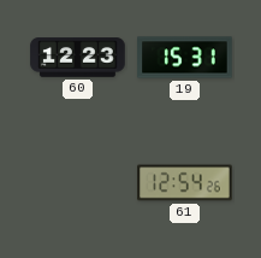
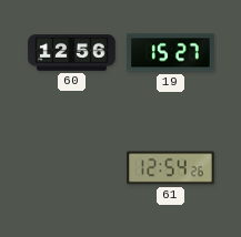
60: 12:23 -> 12:56 (72, 53)
19: 15:31 -> 15:27 (171, 53)
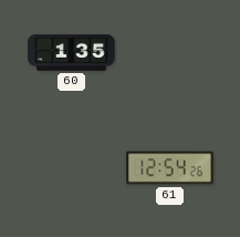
60: 12:56 -> 1:35 (72, 53)
19: 15:27 -> none (171, 53)
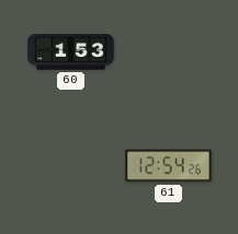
60: 1:35 -> 1:53 (71, 52)
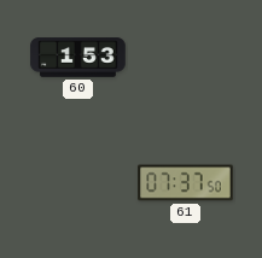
61: 12:54 -> 07:37 (186, 183)
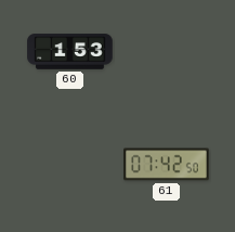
61: 07:37 -> 07:42 (167, 165)
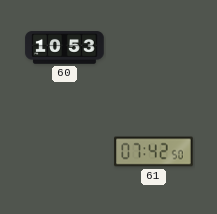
60: 1:53 -> 10:53 (65, 48)
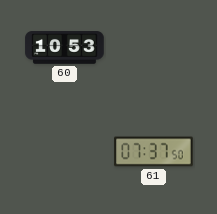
61: 07:42 -> 07:37 (154, 152)
